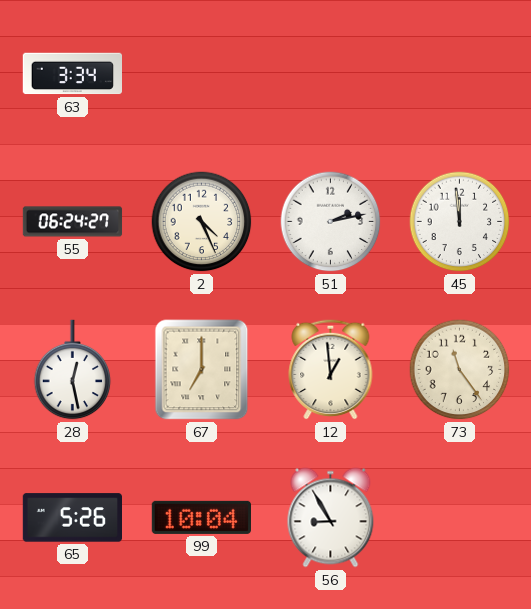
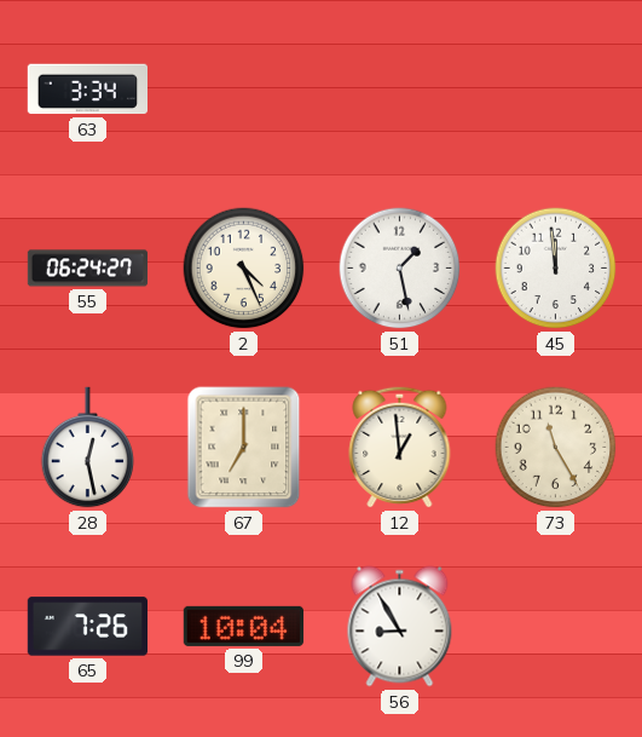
51: 2:13 -> 1:28 (400, 269)
73: 11:24 -> 11:25 (556, 448)
65: 5:26 -> 7:26 (87, 627)
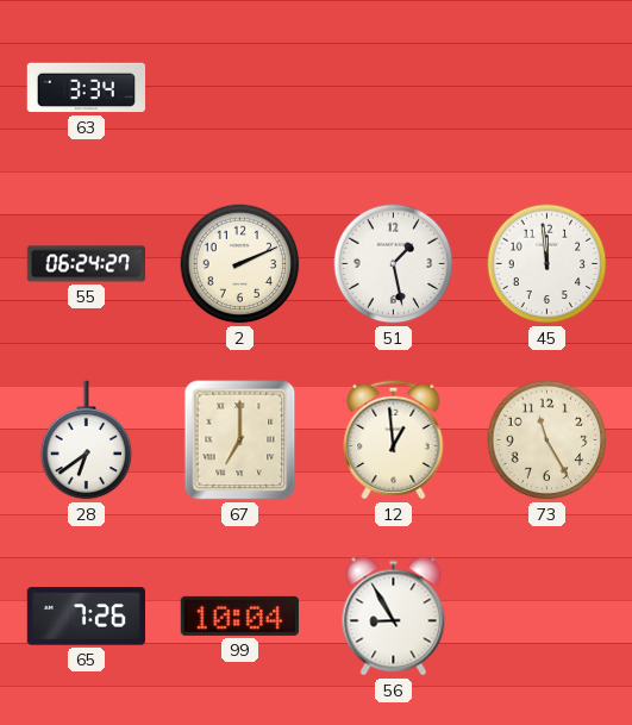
2: 4:26 -> 2:11 (240, 264)
28: 12:28 -> 6:39 (87, 440)
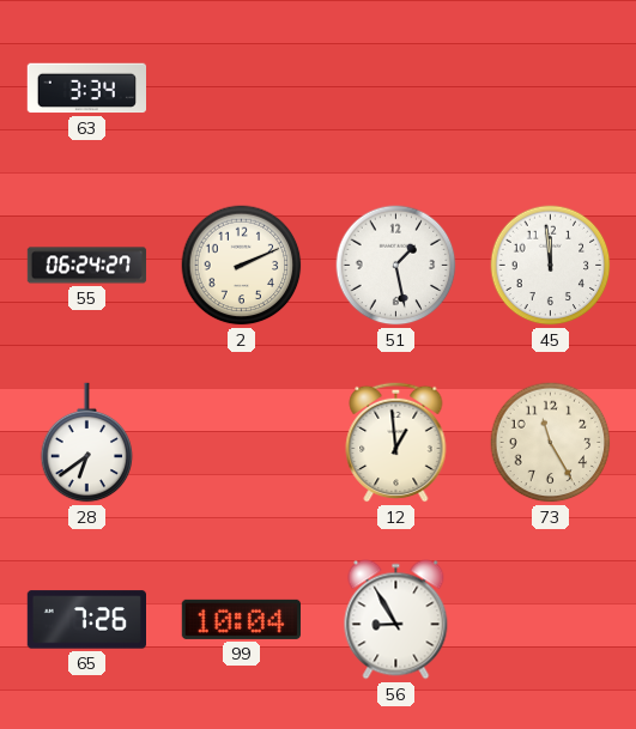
67: 7:00 -> none (240, 440)
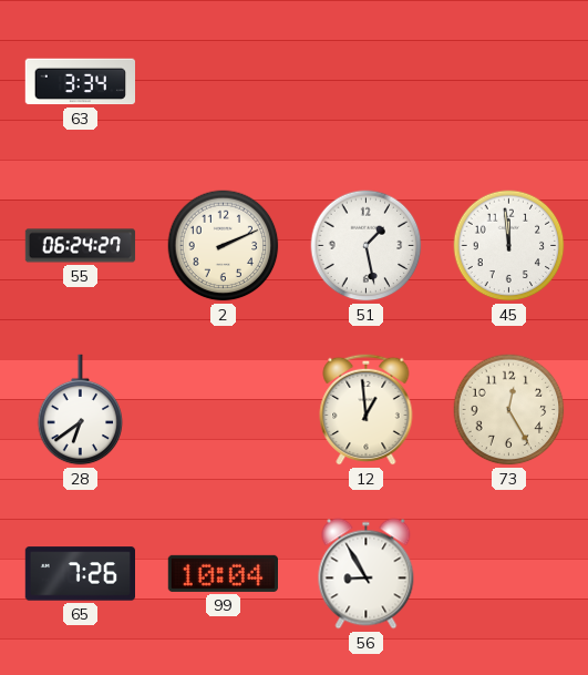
73: 11:25 -> 12:25 (509, 410)
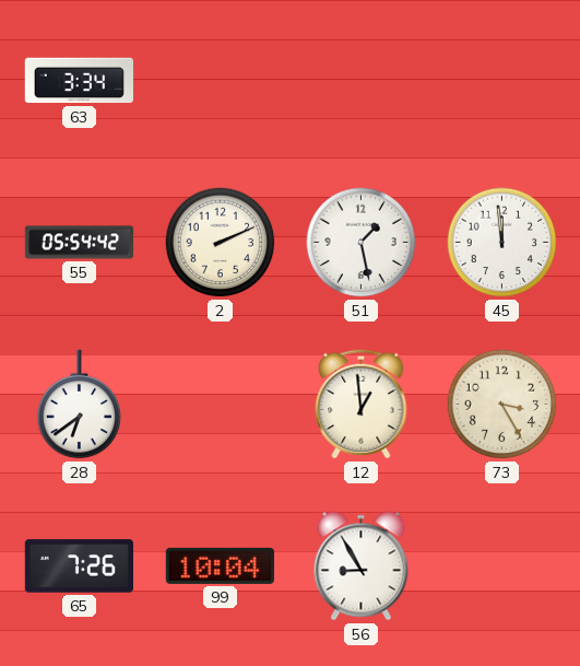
55: 06:24 -> 05:54 (80, 243)
73: 12:25 -> 3:25 (502, 405)
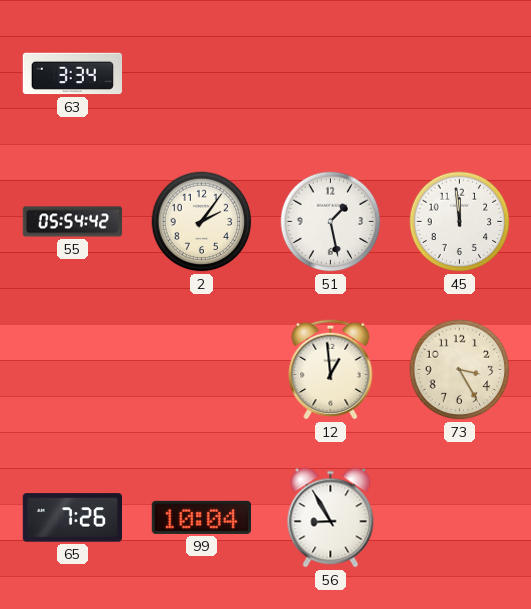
2: 2:11 -> 2:06 (202, 222)
28: 6:39 -> none (80, 405)
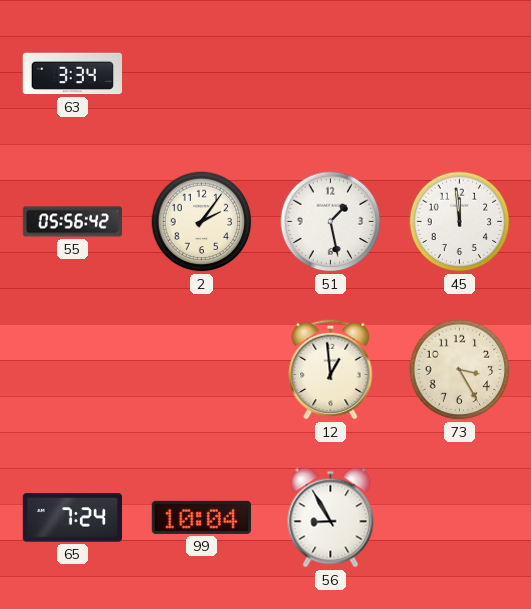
55: 05:54 -> 05:56 (73, 222)
65: 7:26 -> 7:24 (72, 518)
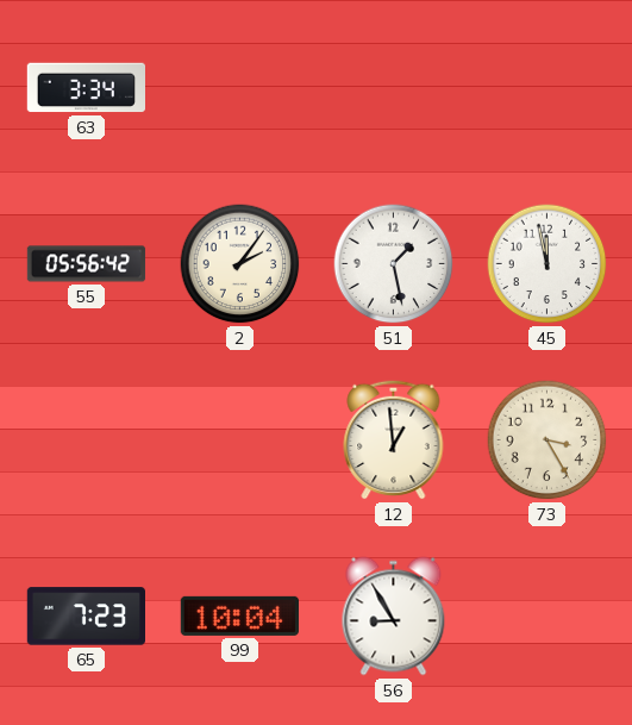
45: 11:59 -> 11:58 (547, 264)
65: 7:24 -> 7:23 (86, 617)
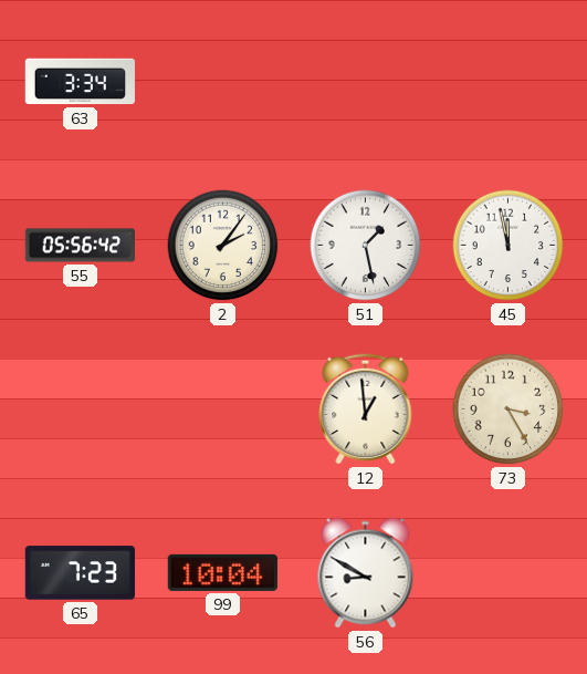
56: 8:55 -> 8:50 (366, 573)
